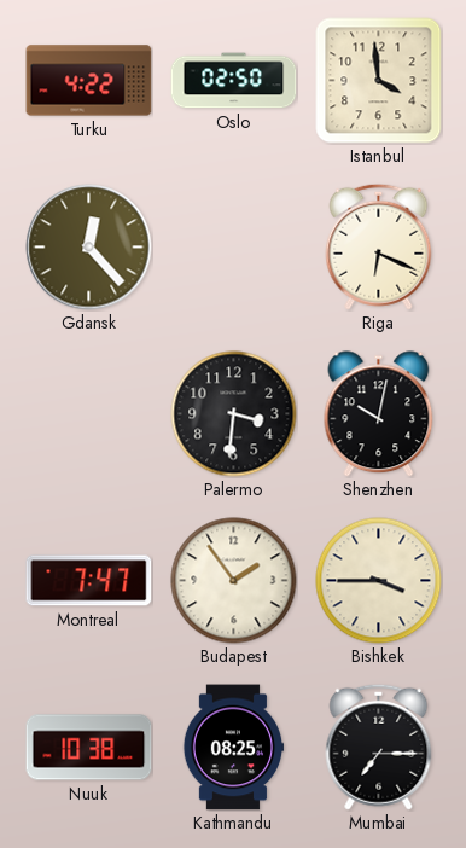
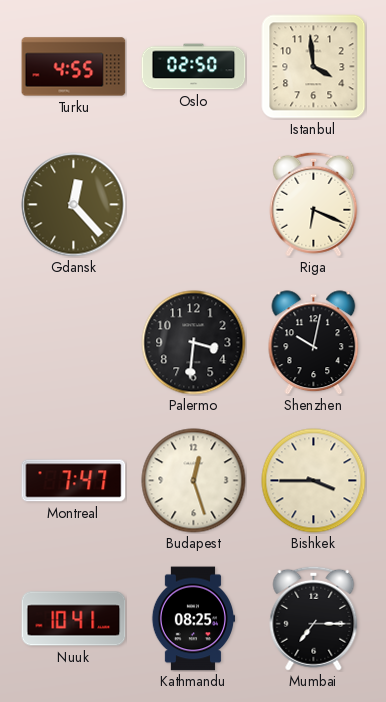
Turku: 4:22 -> 4:55 (74, 67)
Budapest: 1:54 -> 12:27 (194, 481)
Nuuk: 10:38 -> 10:41 (74, 619)
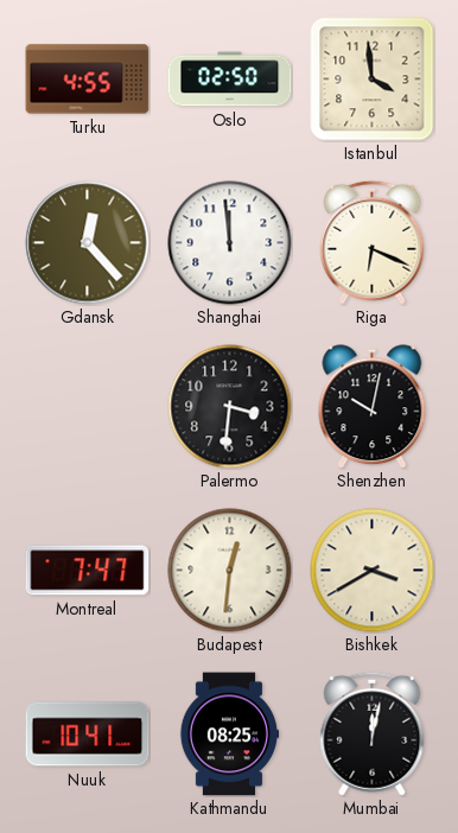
Shanghai: none -> 11:59 (230, 243)
Budapest: 12:27 -> 12:31 (230, 571)
Bishkek: 3:45 -> 3:40 (373, 571)
Mumbai: 7:15 -> 12:02 (373, 733)
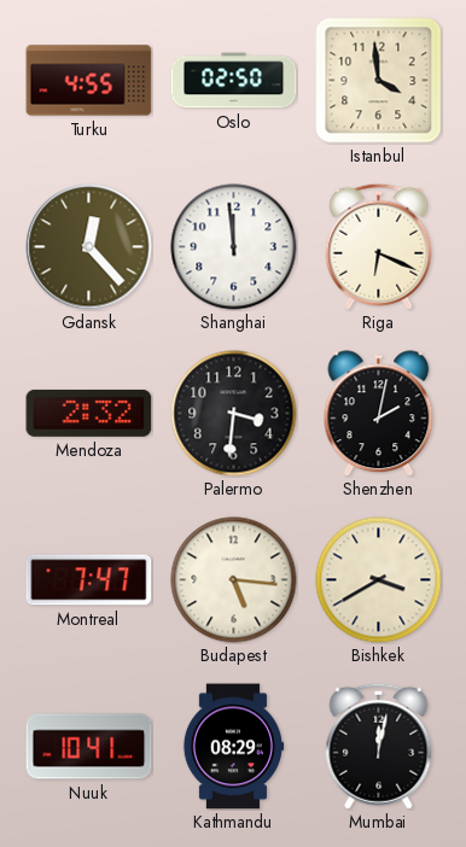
Mendoza: none -> 2:32 (89, 413)
Shenzhen: 10:02 -> 2:02 (379, 414)
Budapest: 12:31 -> 5:16 (234, 580)
Kathmandu: 08:25 -> 08:29 (233, 747)
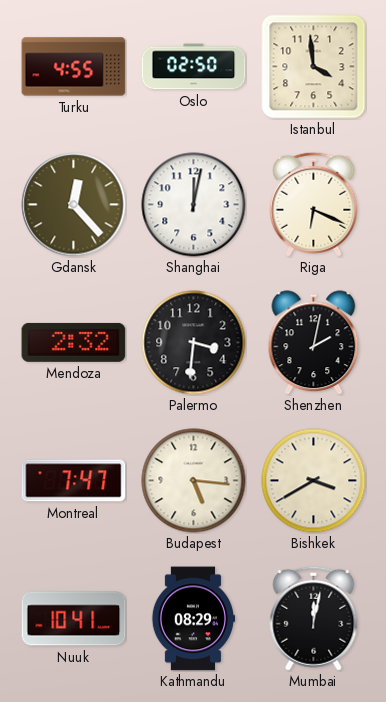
Shanghai: 11:59 -> 12:02 (194, 205)
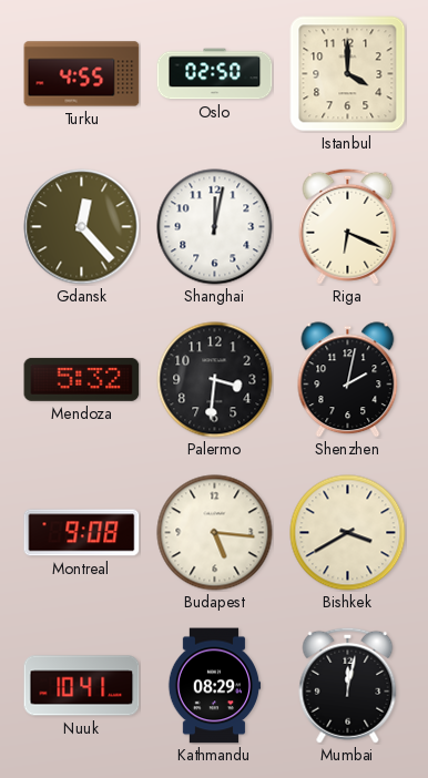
Istanbul: 3:59 -> 4:00 (348, 74)
Mendoza: 2:32 -> 5:32 (82, 379)
Montreal: 7:47 -> 9:08 (82, 533)
